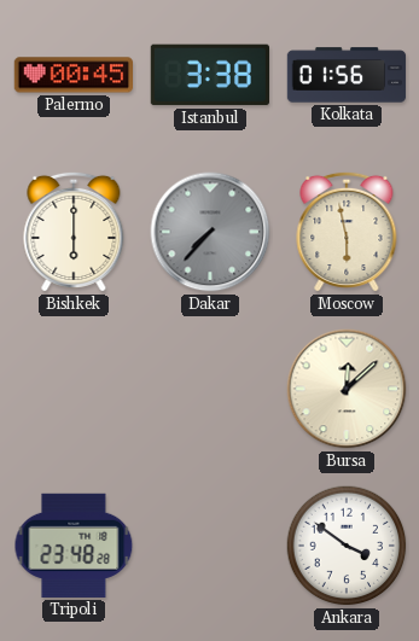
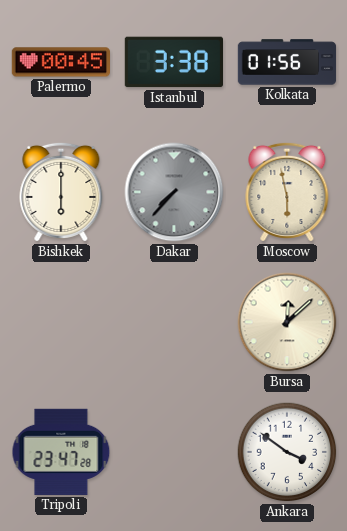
Tripoli: 23:48 -> 23:47 (61, 452)
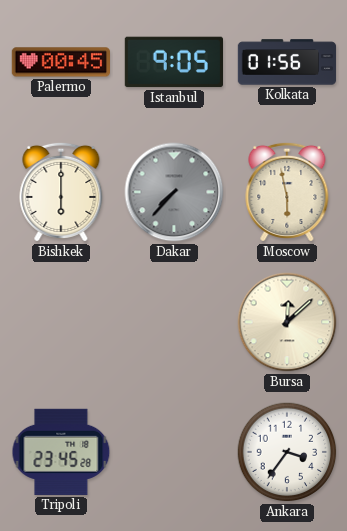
Istanbul: 3:38 -> 9:05 (173, 62)
Tripoli: 23:47 -> 23:45 (61, 452)
Ankara: 3:51 -> 3:36 (287, 452)
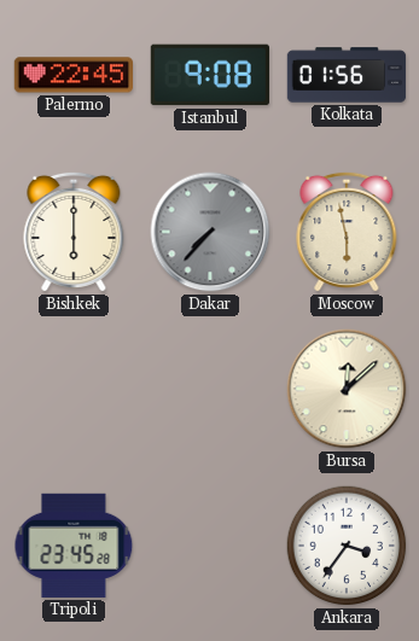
Palermo: 00:45 -> 22:45 (72, 75)
Istanbul: 9:05 -> 9:08 (209, 75)
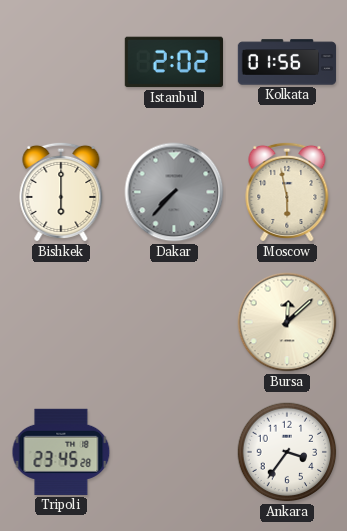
Palermo: 22:45 -> none (72, 75)
Istanbul: 9:08 -> 2:02 (173, 62)
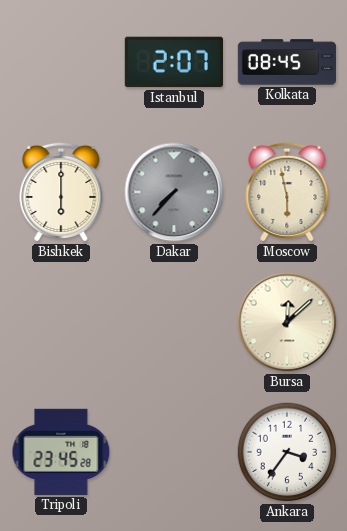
Istanbul: 2:02 -> 2:07 (173, 62)
Kolkata: 01:56 -> 08:45 (287, 62)
